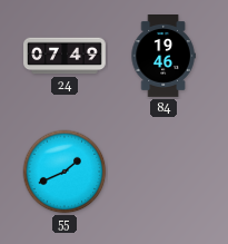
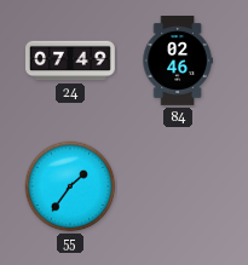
84: 19:46 -> 02:46 (178, 62)
55: 1:41 -> 1:36 (70, 186)
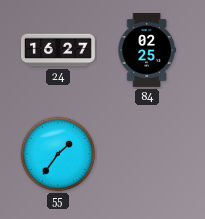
24: 07:49 -> 16:27 (59, 50)
84: 02:46 -> 02:25 (147, 51)
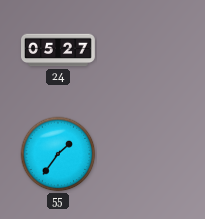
24: 16:27 -> 05:27 (59, 50)
84: 02:25 -> none (147, 51)
